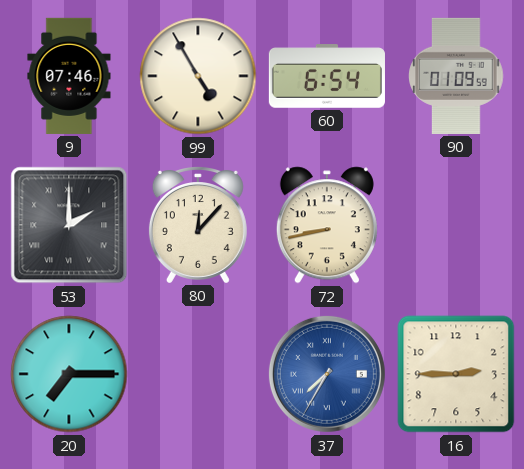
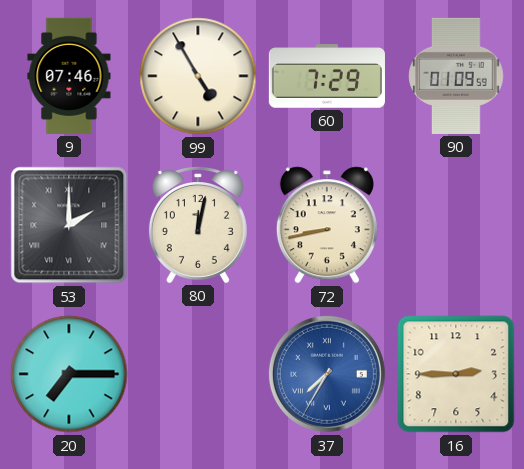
60: 6:54 -> 7:29 (327, 76)
80: 12:07 -> 12:02 (198, 225)
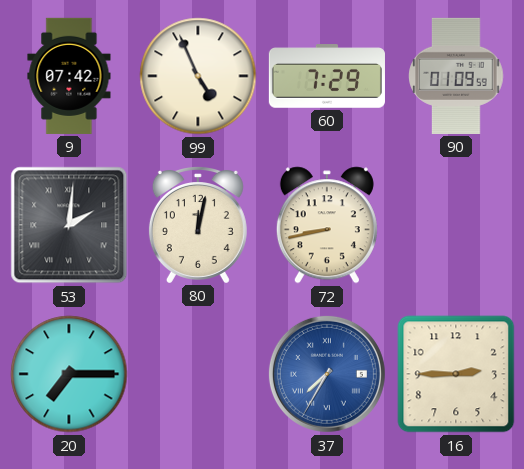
9: 07:46 -> 07:42 (69, 76)
99: 4:55 -> 4:56 (198, 76)
53: 2:00 -> 2:01 (69, 225)
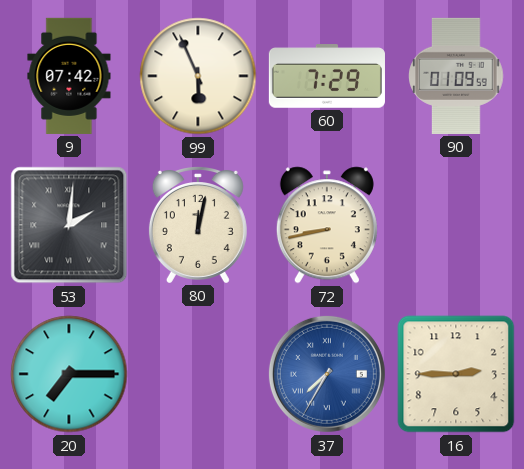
99: 4:56 -> 5:56 (198, 76)
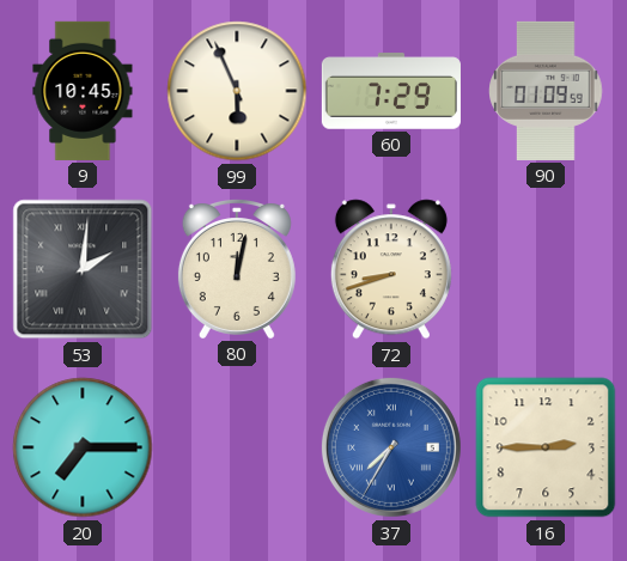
9: 07:42 -> 10:45 (83, 91)
72: 8:43 -> 8:42 (391, 269)
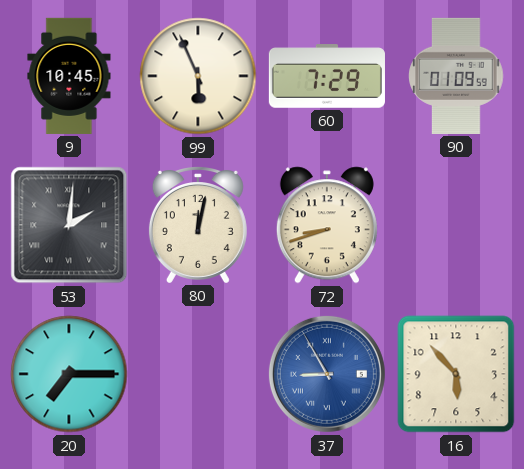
37: 7:35 -> 8:55 (327, 374)
16: 2:45 -> 5:53 (456, 374)
